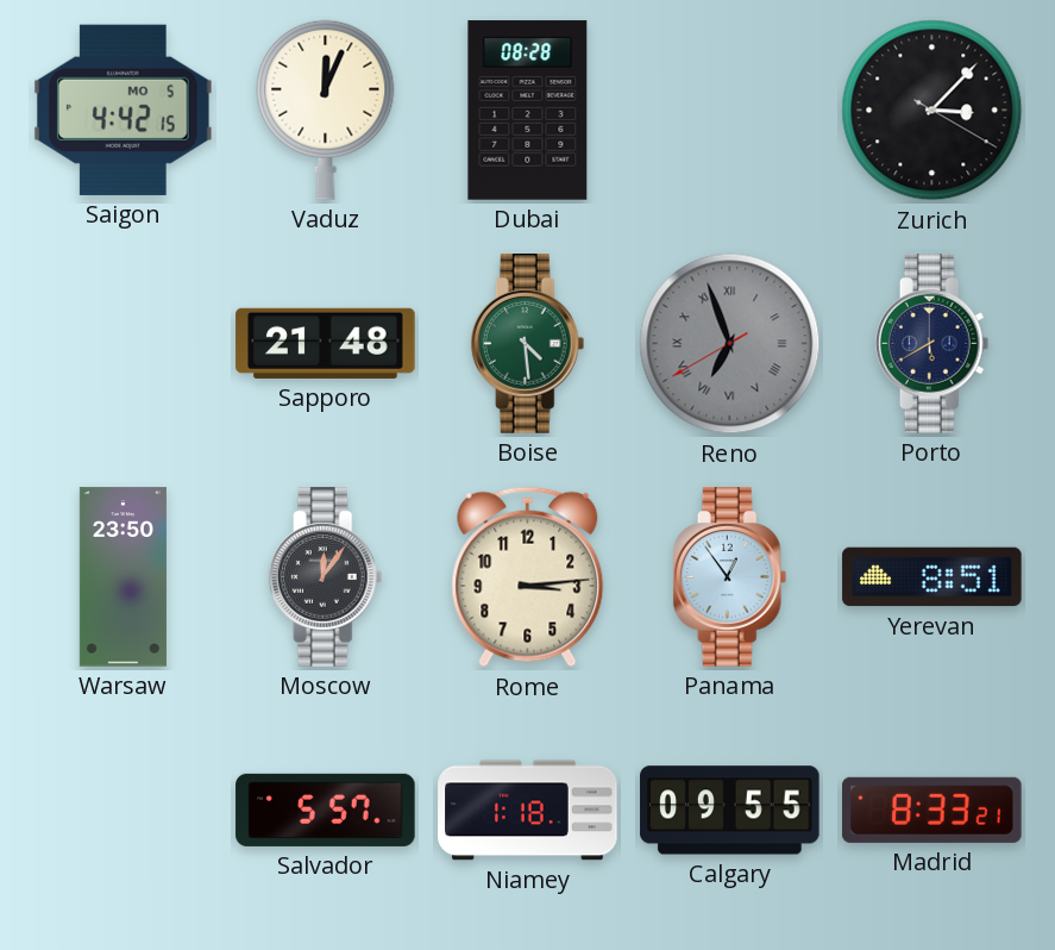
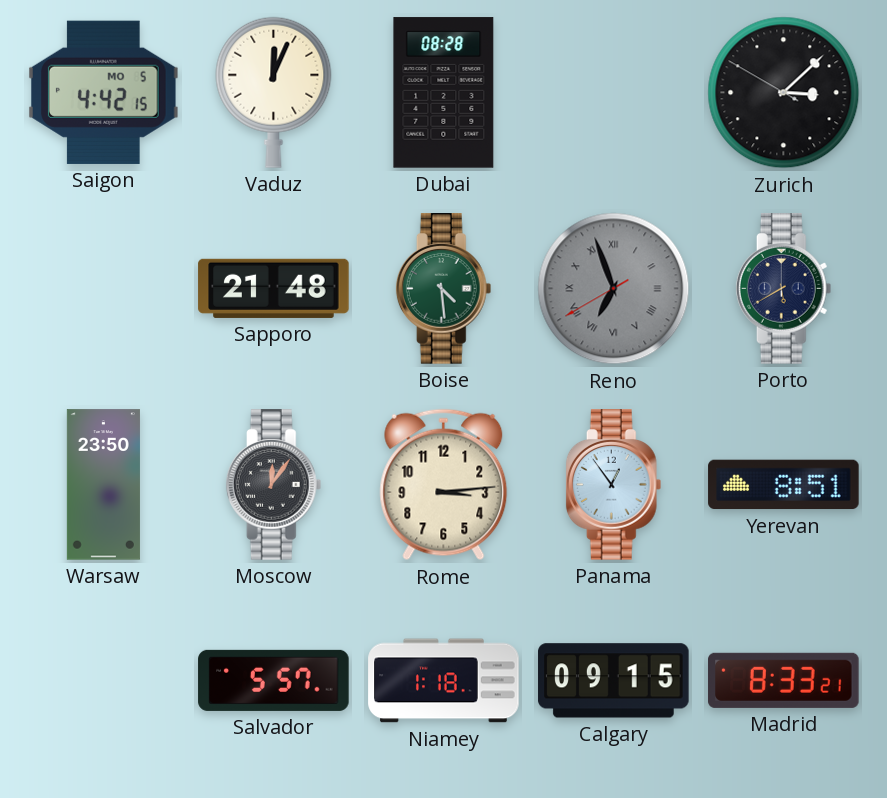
Zurich: 3:07:20 -> 3:07:50 (784, 93)
Calgary: 09:55 -> 09:15 (614, 681)
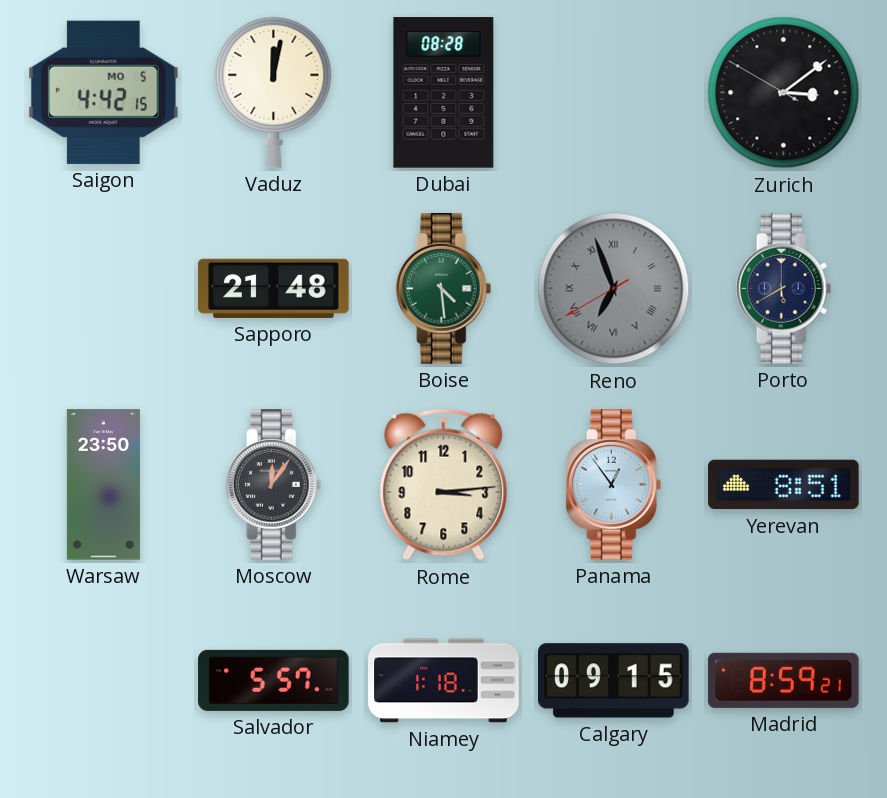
Vaduz: 12:04 -> 12:02 (274, 92)
Zurich: 3:07 -> 3:08 (784, 93)
Madrid: 8:33 -> 8:59 (784, 680)
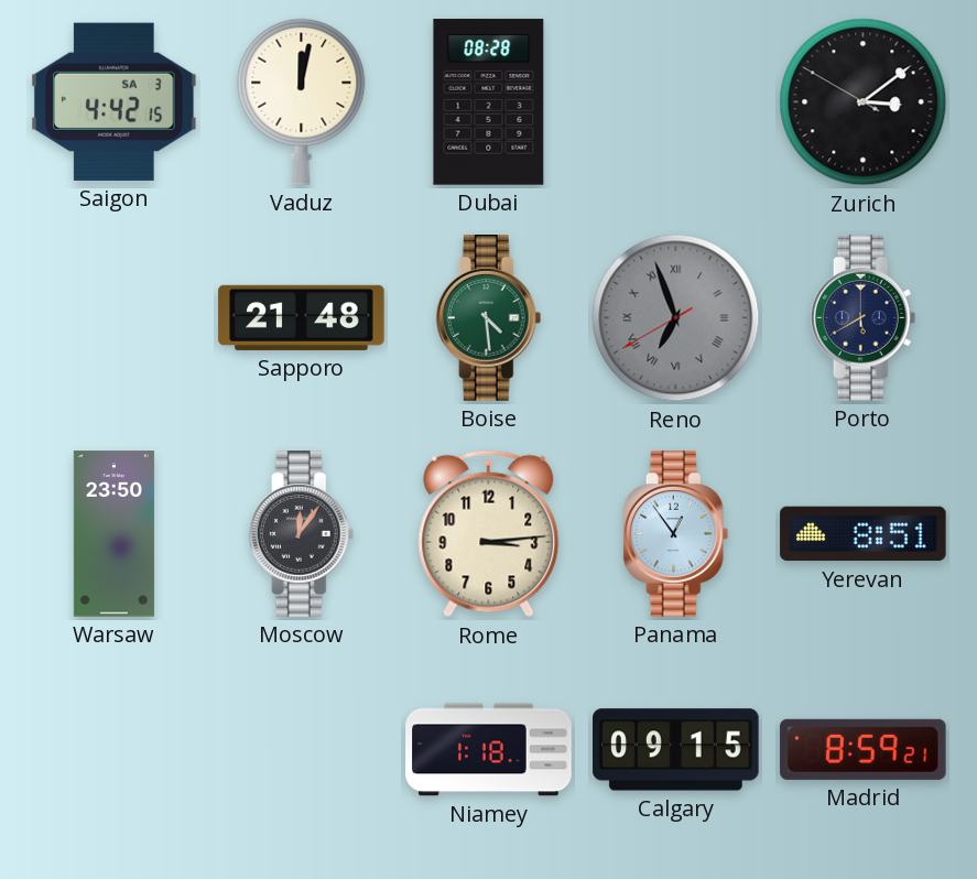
Saigon date: MO 5 -> SA 3 (115, 101)
Salvador: 5:57 -> none (274, 680)
